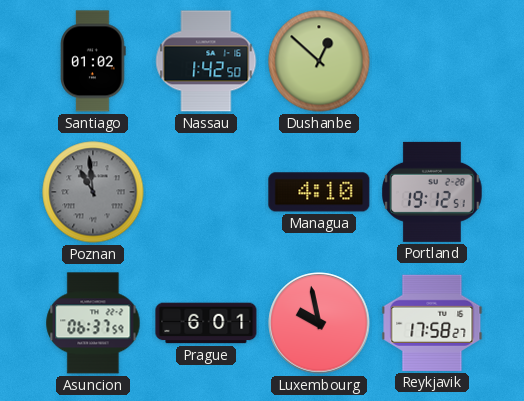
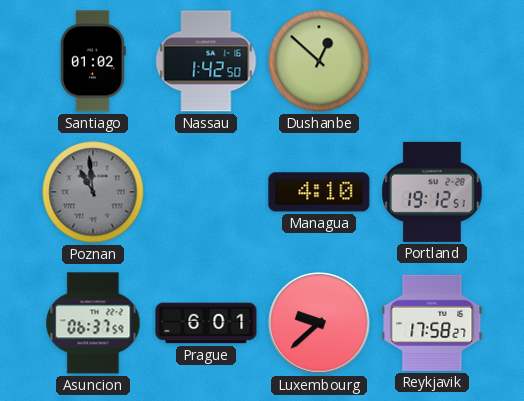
Luxembourg: 9:58 -> 9:38 (319, 323)
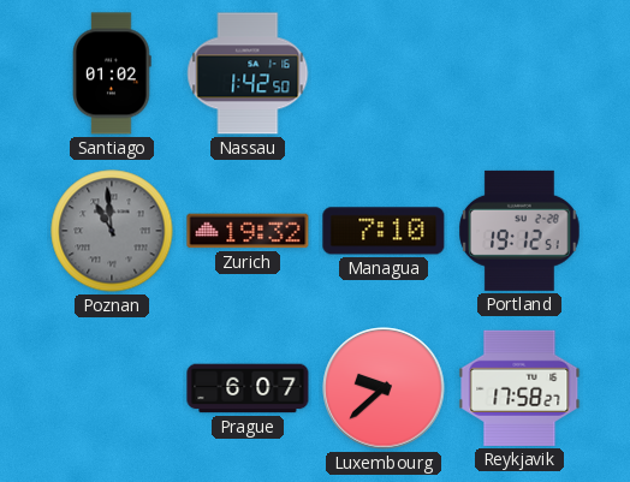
Dushanbe: 12:52 -> none (319, 61)
Zurich: none -> 19:32 (248, 231)
Managua: 4:10 -> 7:10 (384, 231)
Asuncion: 06:37 -> none (93, 323)
Prague: 6:01 -> 6:07 (248, 388)
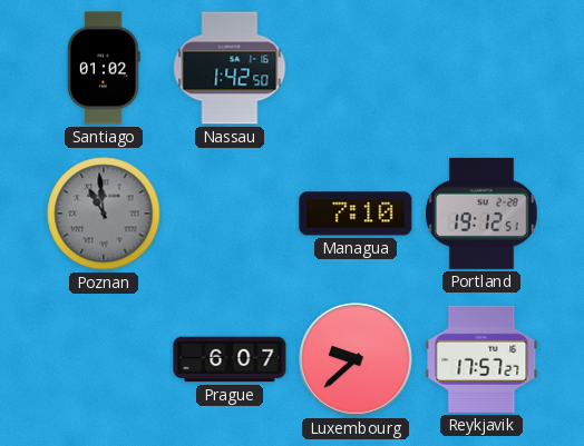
Zurich: 19:32 -> none (248, 231)
Reykjavik: 17:58 -> 17:57 (481, 359)
